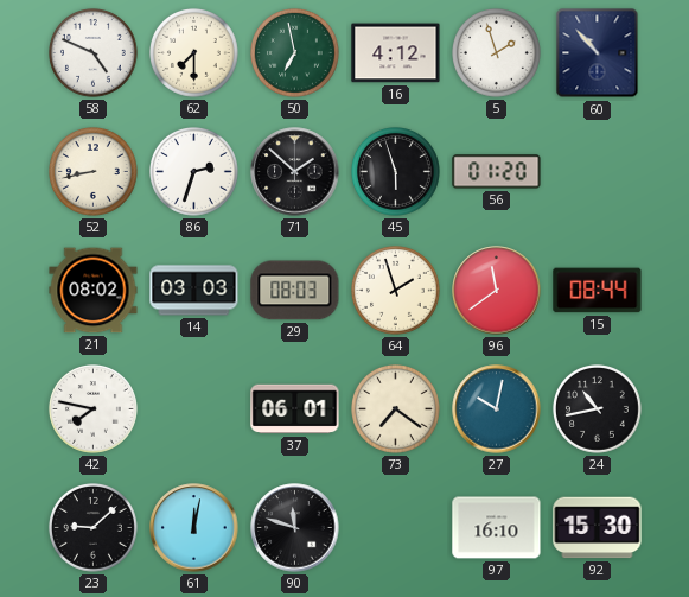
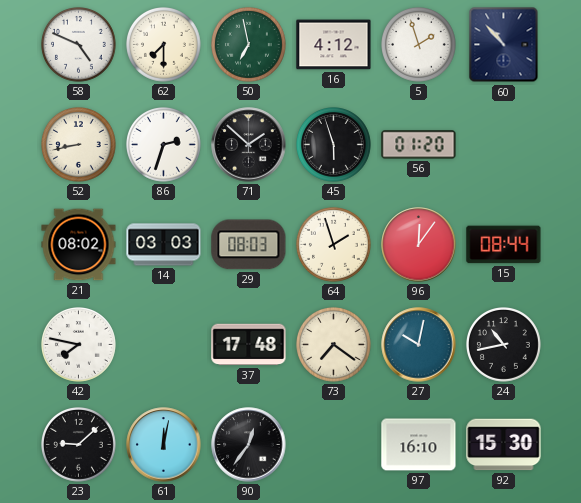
96: 11:39 -> 12:06 (419, 245)
37: 06:01 -> 17:48 (249, 345)
90: 11:48 -> 12:36 (249, 445)
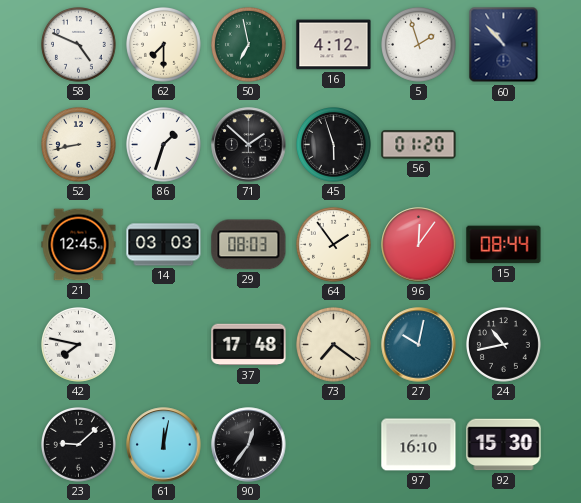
86: 2:33 -> 1:33 (164, 145)
21: 08:02 -> 12:45 (79, 245)
64: 1:57 -> 1:54 (334, 245)
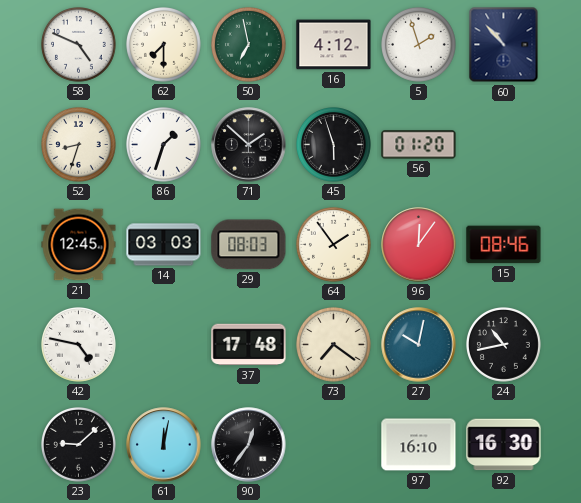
52: 8:43 -> 8:33 (79, 145)
15: 08:44 -> 08:46 (504, 245)
42: 7:47 -> 4:47 (79, 345)
92: 15:30 -> 16:30 (504, 445)
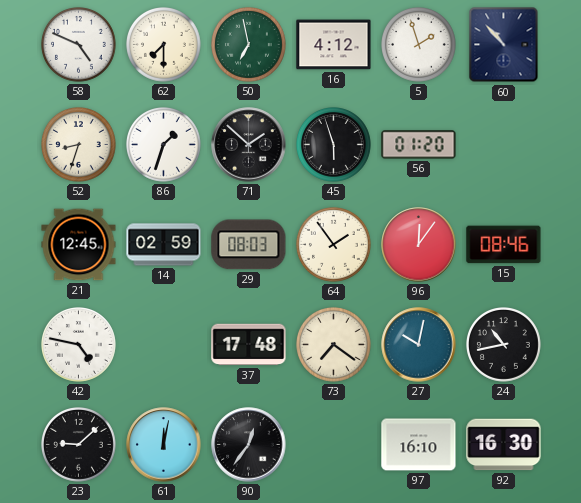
14: 03:03 -> 02:59 (164, 245)
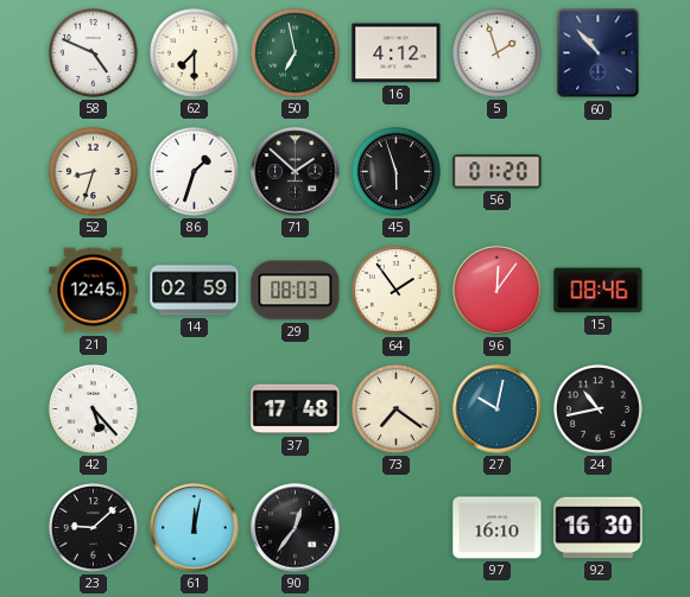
42: 4:47 -> 5:23 (94, 409)
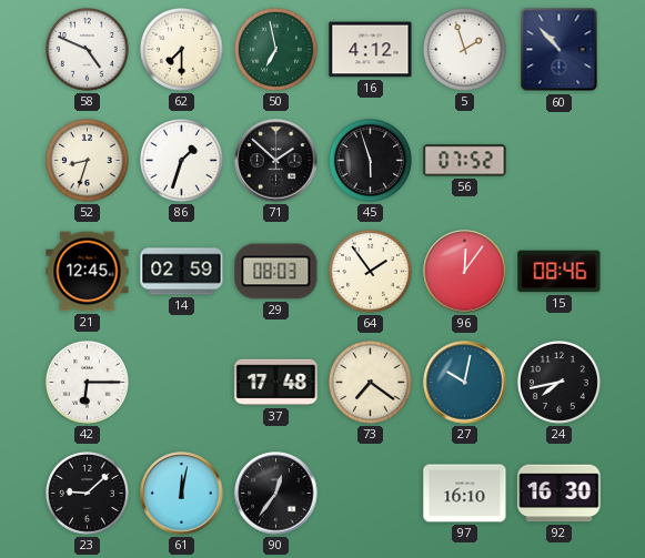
56: 01:20 -> 07:52 (465, 161)
42: 5:23 -> 6:15 (88, 383)
24: 10:43 -> 7:43 (560, 383)
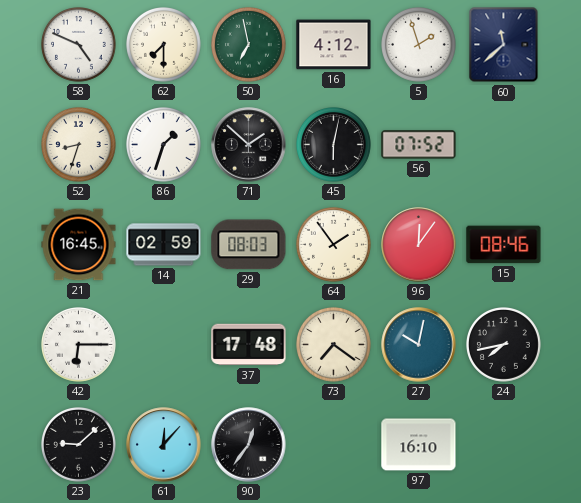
60: 10:53 -> 11:38 (504, 45)
45: 5:57 -> 6:02 (334, 145)
21: 12:45 -> 16:45 (79, 245)
61: 12:02 -> 12:07 (164, 445)
92: 16:30 -> none (560, 494)
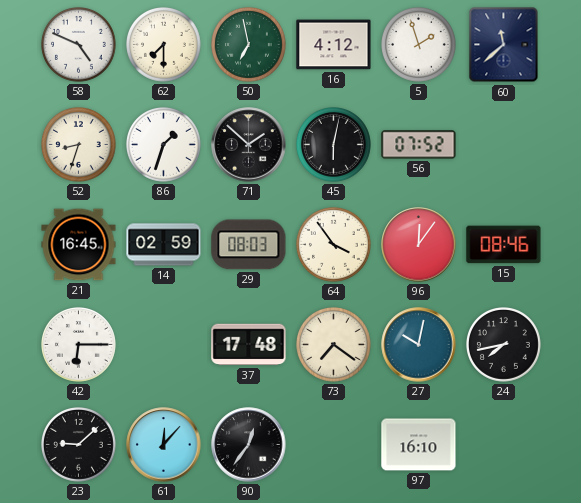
64: 1:54 -> 3:54 (334, 245)
